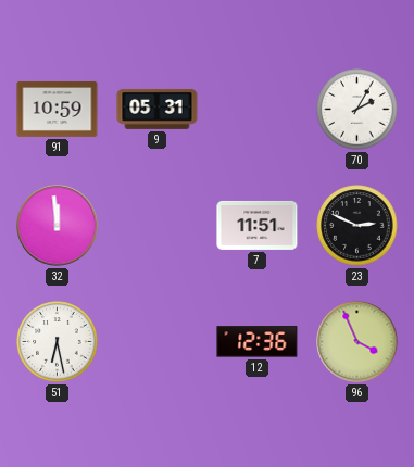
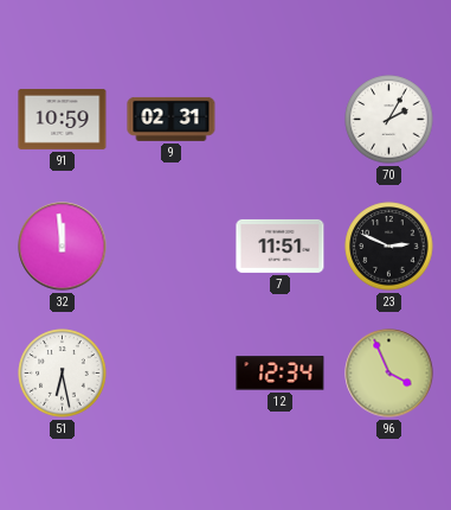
9: 05:31 -> 02:31 (172, 119)
12: 12:36 -> 12:34 (281, 374)
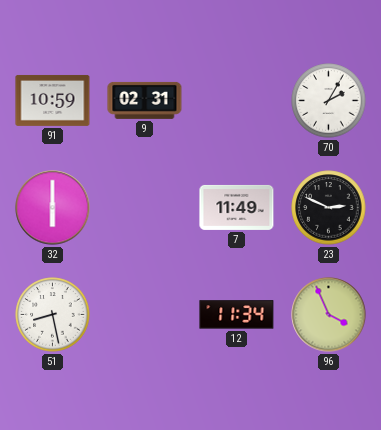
32: 11:59 -> 6:00 (53, 208)
7: 11:51 -> 11:49 (237, 207)
51: 6:28 -> 8:28 (53, 315)
12: 12:34 -> 11:34 (237, 315)
